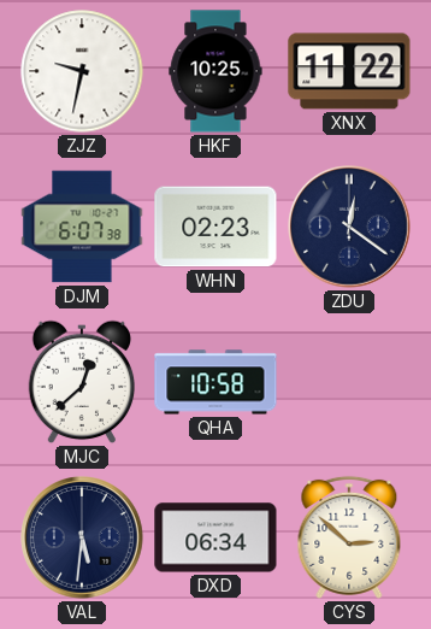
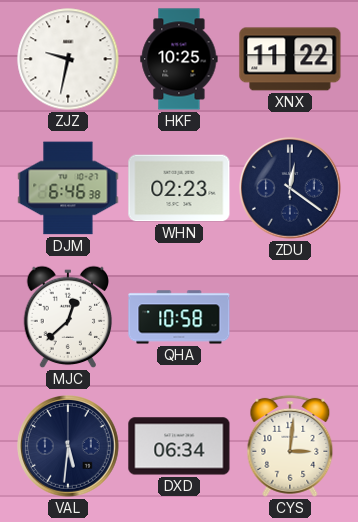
DJM: 6:07 -> 6:46 (68, 188)
CYS: 2:52 -> 3:01 (290, 446)
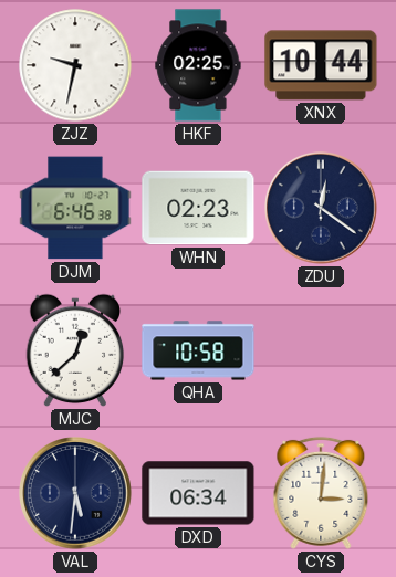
HKF: 10:25 -> 02:25 (198, 65)
XNX: 11:22 -> 10:44 (321, 65)
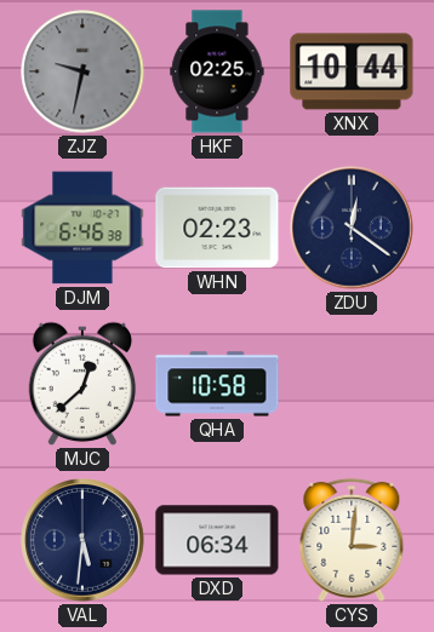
ZJZ dial: white -> grey (82, 71)
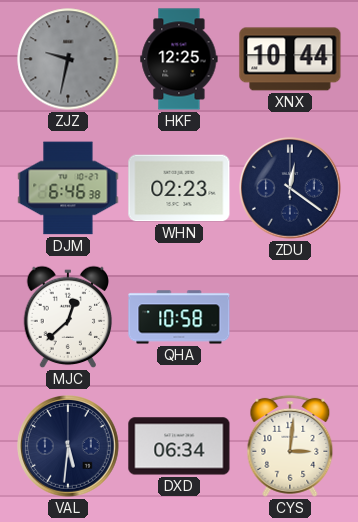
HKF: 02:25 -> 12:25 (179, 59)
